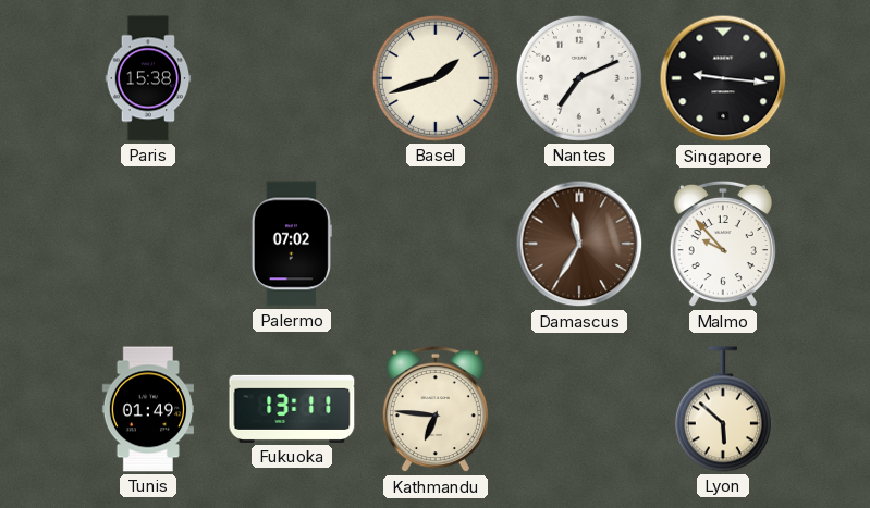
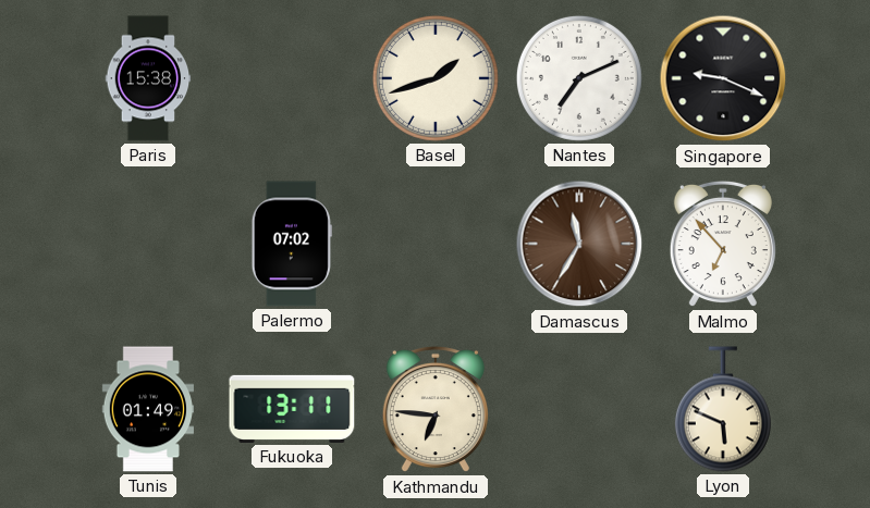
Singapore: 9:16 -> 9:19 (723, 78)
Malmo: 9:53 -> 6:53 (723, 244)
Lyon: 5:52 -> 5:49 (723, 409)
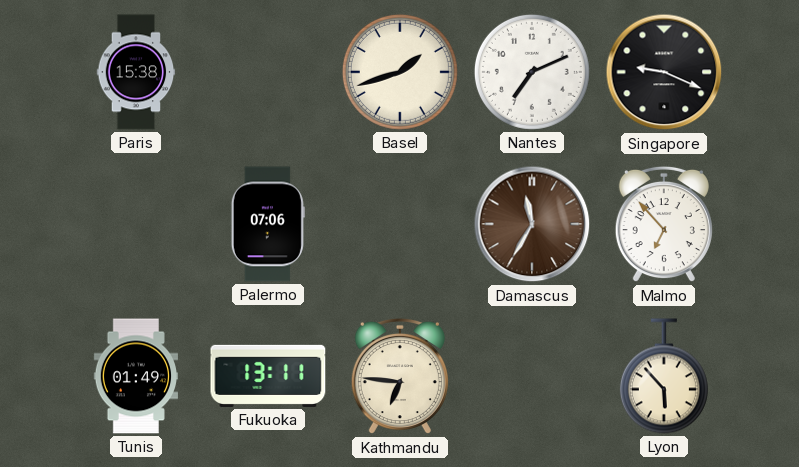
Palermo: 07:02 -> 07:06 (268, 224)
Lyon: 5:49 -> 5:53 (664, 376)
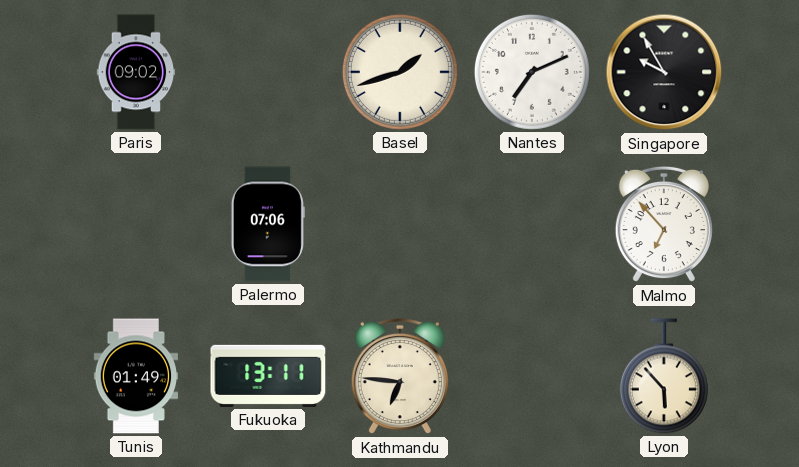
Paris: 15:38 -> 09:02 (136, 72)
Singapore: 9:19 -> 9:55 (664, 72)
Damascus: 11:35 -> none (532, 224)
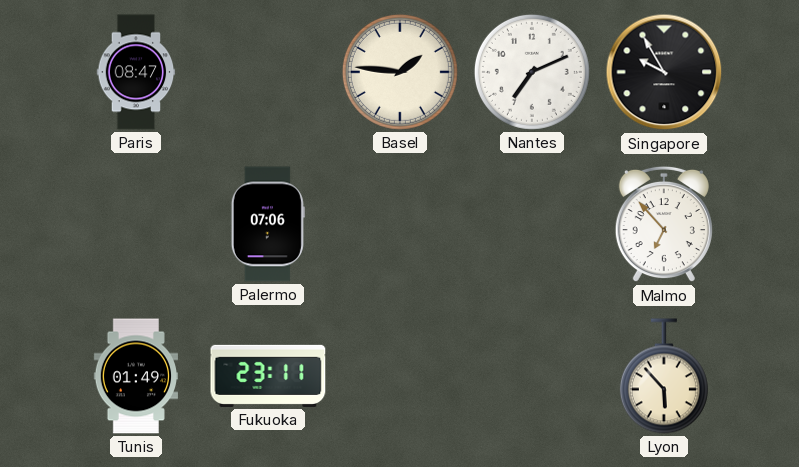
Paris: 09:02 -> 08:47 (136, 72)
Basel: 1:42 -> 1:46 (400, 72)
Fukuoka: 13:11 -> 23:11 (268, 376)
Kathmandu: 6:46 -> none (400, 376)
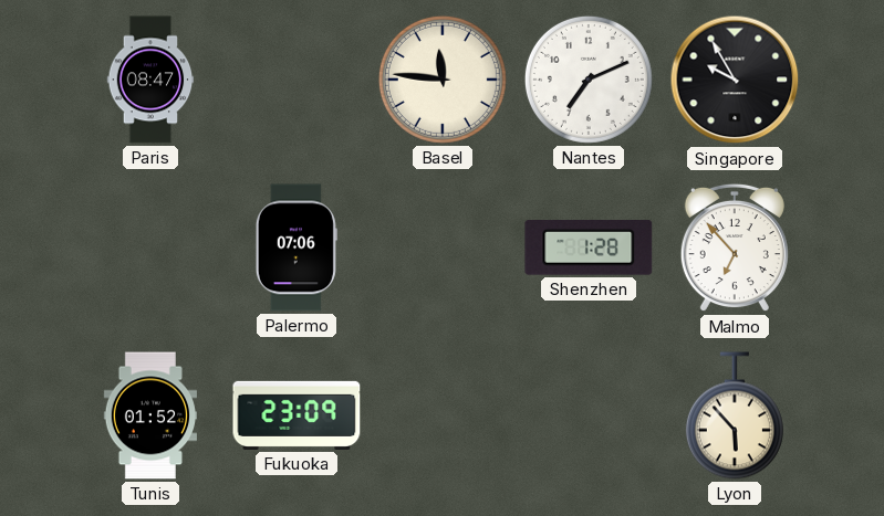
Basel: 1:46 -> 11:46 (443, 80)
Shenzhen: none -> 1:28 (589, 249)
Tunis: 01:49 -> 01:52 (149, 415)
Fukuoka: 23:11 -> 23:09 (297, 415)
